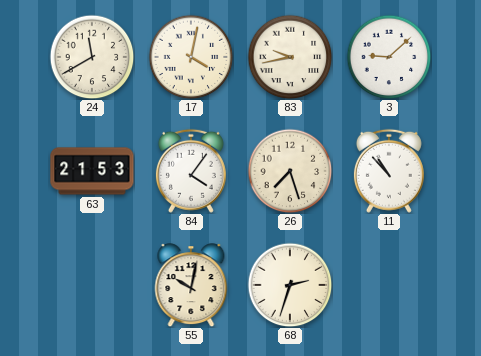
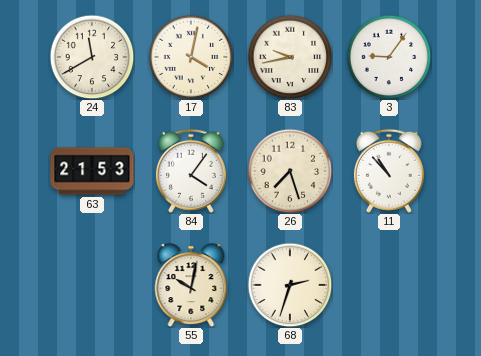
3: 9:08 -> 9:06 (389, 57)
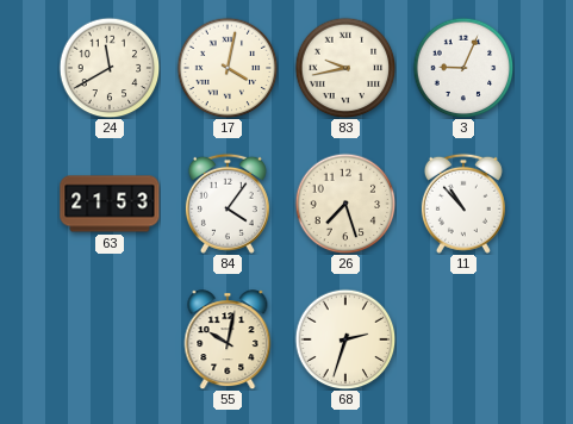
3: 9:06 -> 9:04 (463, 68)
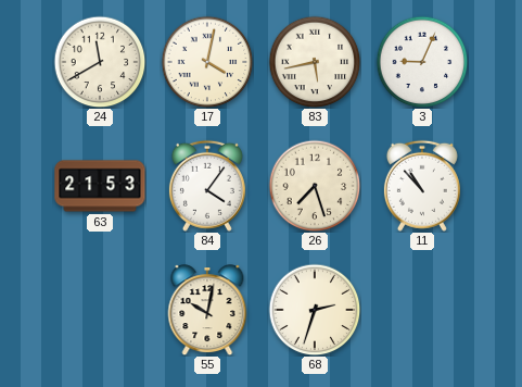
83: 9:43 -> 5:43 (315, 62)
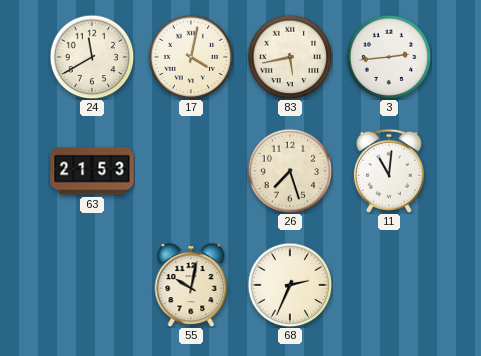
3: 9:04 -> 2:44 (389, 57)
84: 4:06 -> none (207, 186)
11: 10:53 -> 11:01 (389, 171)
68: 2:33 -> 2:34 (290, 285)
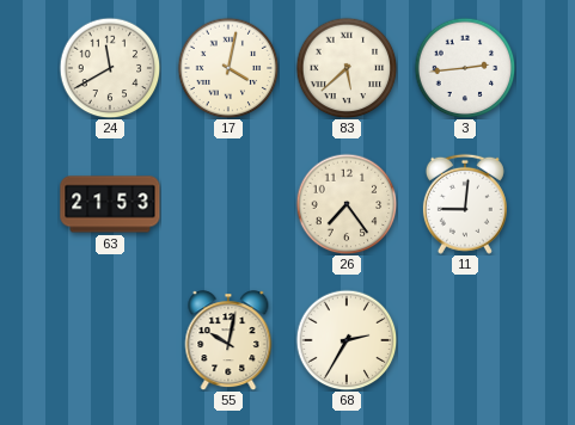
83: 5:43 -> 5:38 (347, 68)
26: 7:27 -> 7:24 (347, 204)
11: 11:01 -> 9:01 (465, 204)
68: 2:34 -> 2:35 (347, 340)
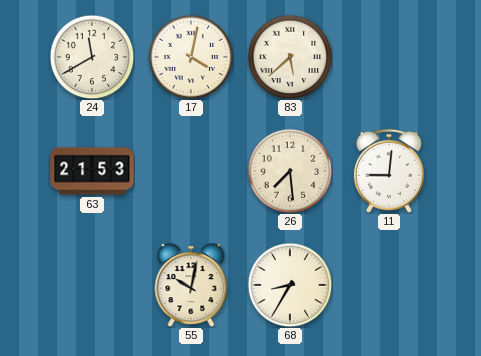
3: 2:44 -> none (465, 68)
26: 7:24 -> 7:29 (290, 171)
68: 2:35 -> 8:35 (290, 285)
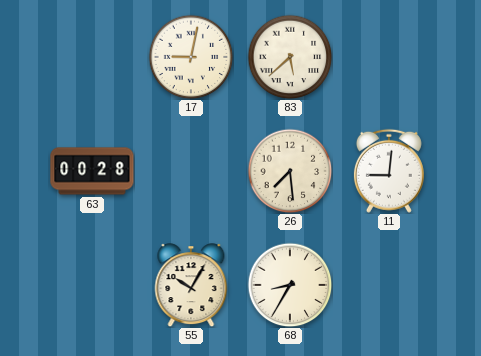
24: 11:40 -> none (92, 57)
17: 4:02 -> 9:02 (191, 57)
63: 21:53 -> 00:28 (92, 171)
55: 10:02 -> 10:05 (191, 285)
